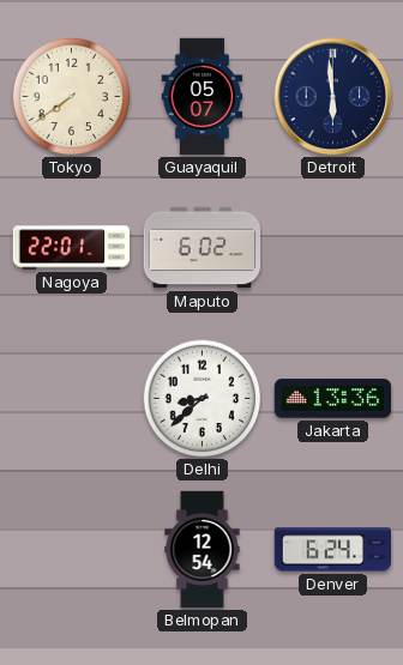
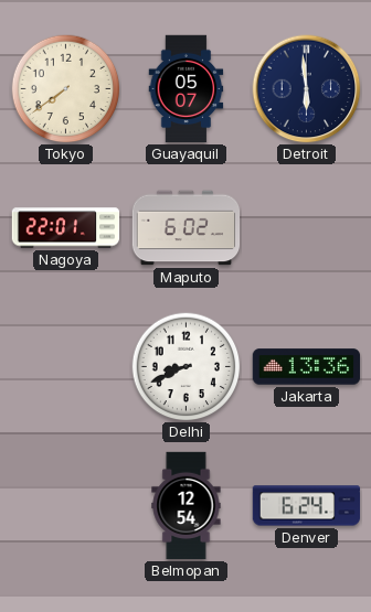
Delhi: 8:38 -> 8:41 (187, 367)
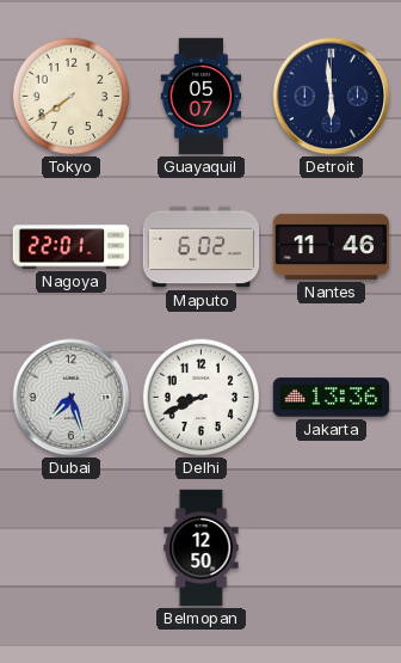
Nantes: none -> 11:46 (332, 246)
Dubai: none -> 7:27 (72, 398)
Belmopan: 12:54 -> 12:50 (202, 548)
Denver: 6:24 -> none (307, 506)
